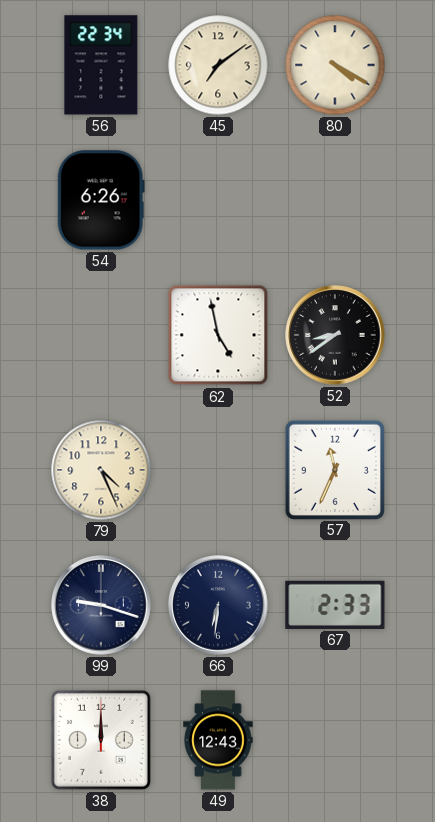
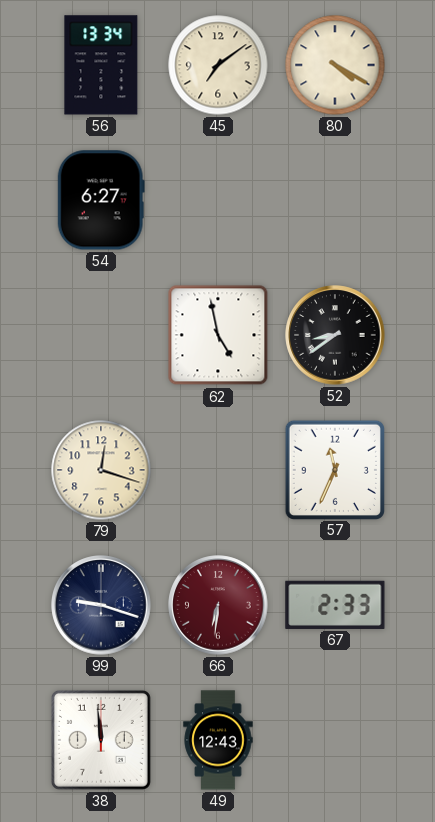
56: 22:34 -> 13:34 (101, 65)
54: 6:26 -> 6:27 (101, 200)
79: 4:26 -> 12:18 (101, 470)
66 dial: navy -> burgundy (218, 605)
38: 12:00 -> 11:59 (101, 740)
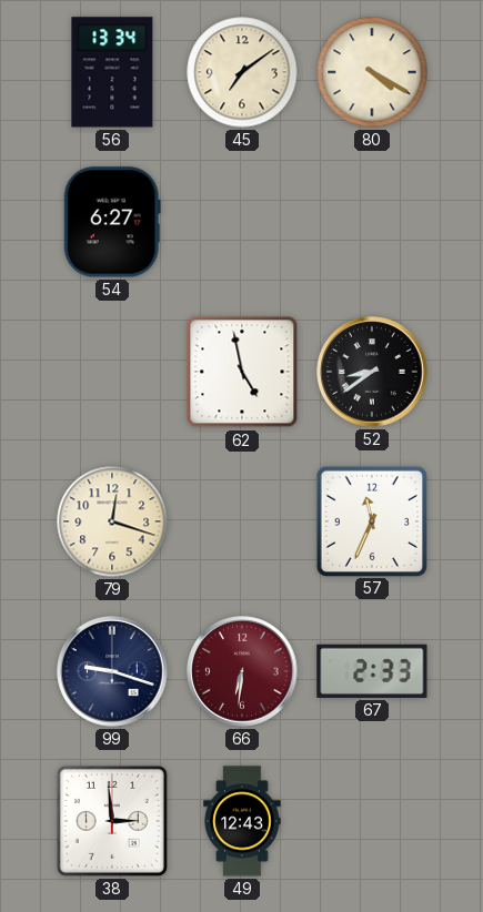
38: 11:59 -> 2:59 (112, 821)
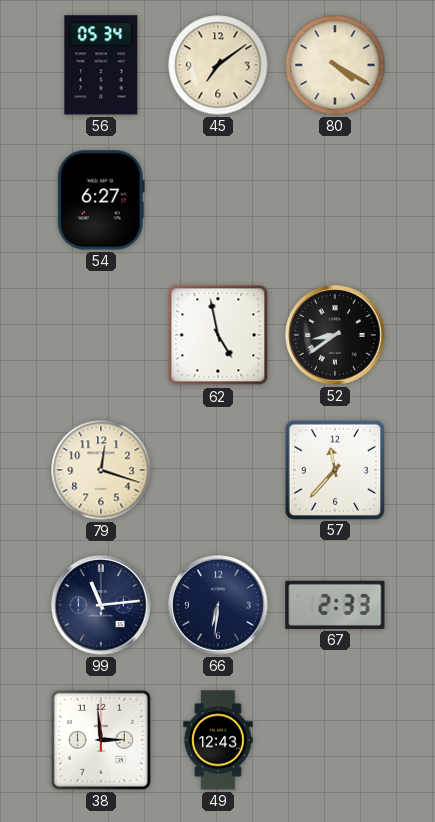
56: 13:34 -> 05:34 (101, 65)
57: 11:34 -> 11:37 (334, 469)
99: 9:18 -> 11:14 (101, 605)
66 dial: burgundy -> navy (218, 605)
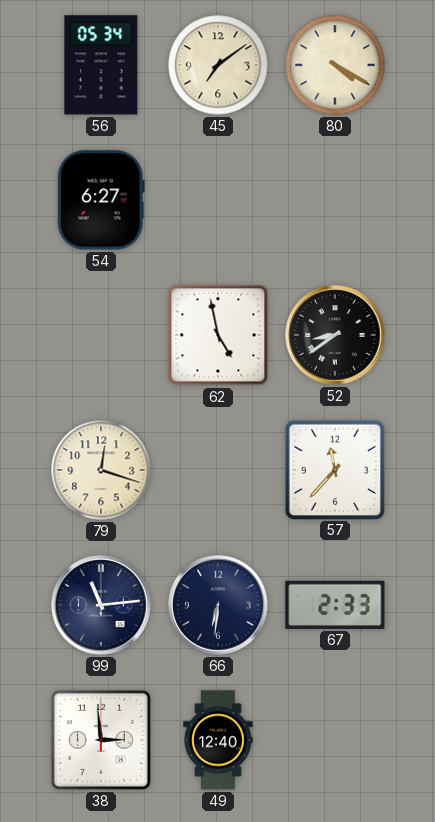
49: 12:43 -> 12:40 (218, 740)
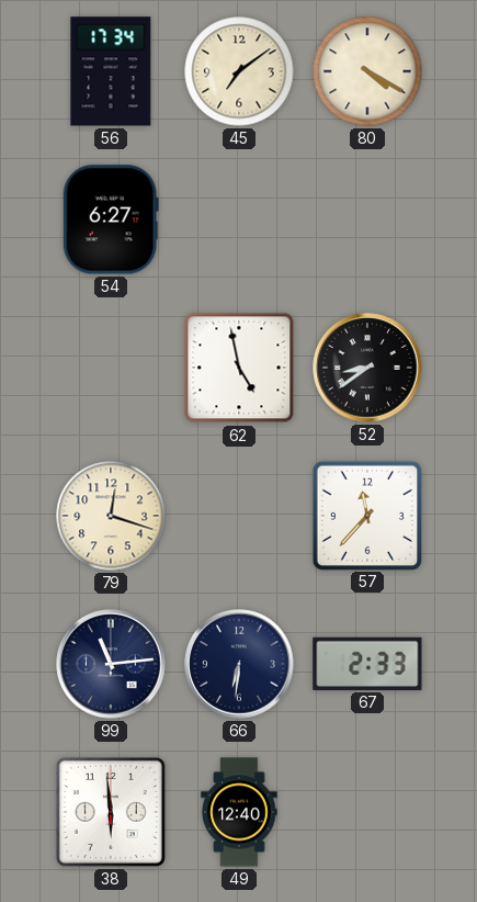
56: 05:34 -> 17:34 (111, 71)
38: 2:59 -> 5:59 (111, 812)
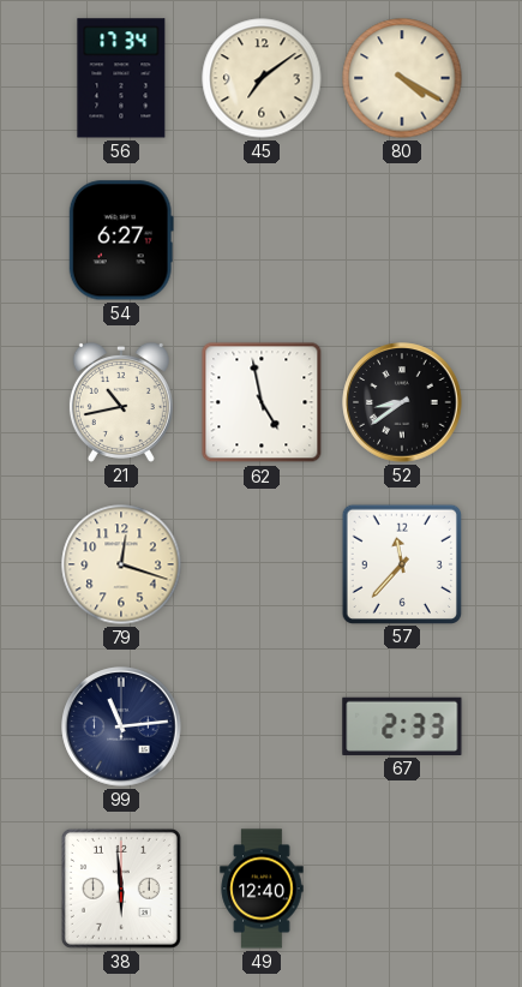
21: none -> 10:43 (121, 402)
66: 6:31 -> none (239, 664)
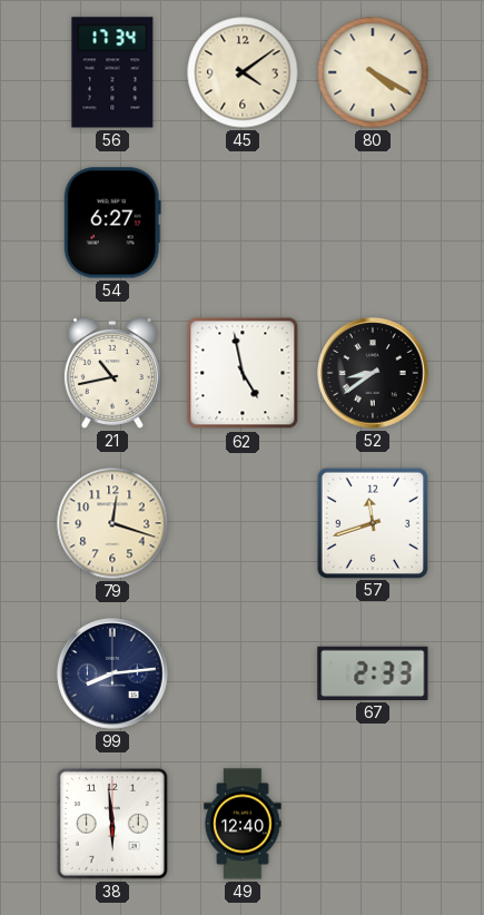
45: 7:09 -> 4:09 (243, 72)
57: 11:37 -> 11:42 (372, 522)
99: 11:14 -> 8:14 (112, 673)
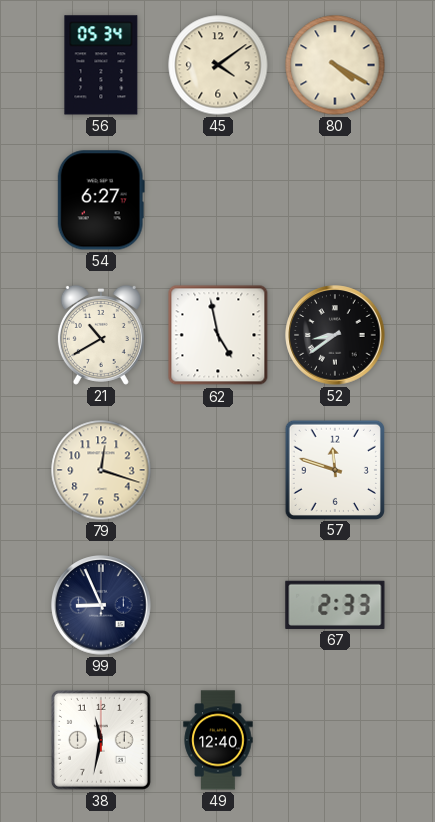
56: 17:34 -> 05:34 (101, 65)
21: 10:43 -> 10:40 (101, 335)
57: 11:42 -> 11:48 (334, 469)
99: 8:14 -> 8:56 (101, 605)
38: 5:59 -> 11:32 (101, 740)
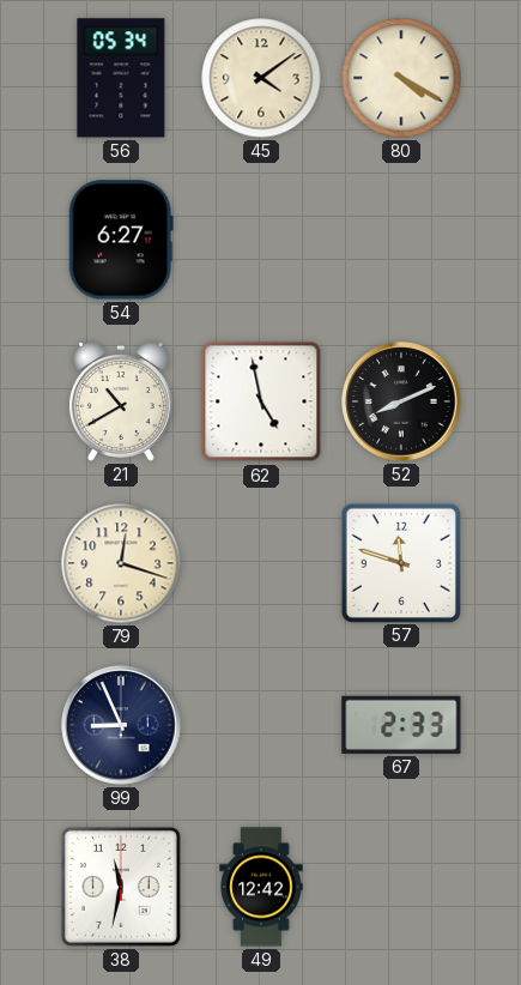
52: 8:39 -> 8:11 (401, 401)
49: 12:40 -> 12:42 (261, 887)
